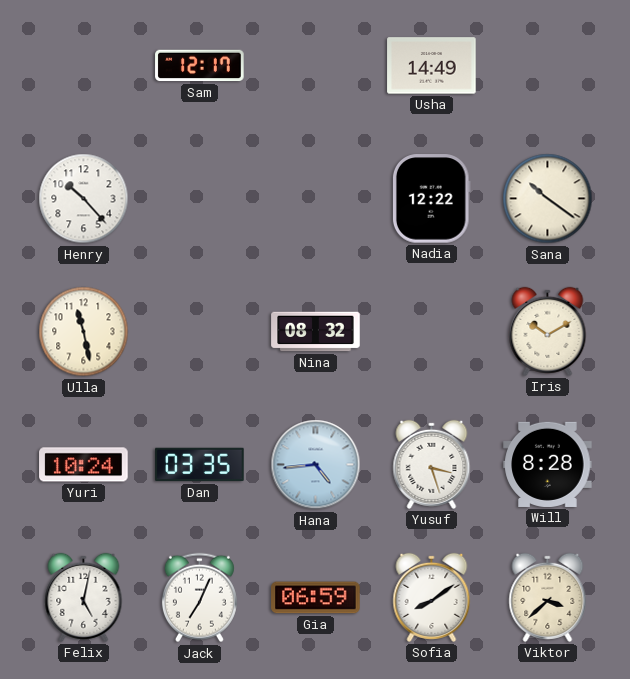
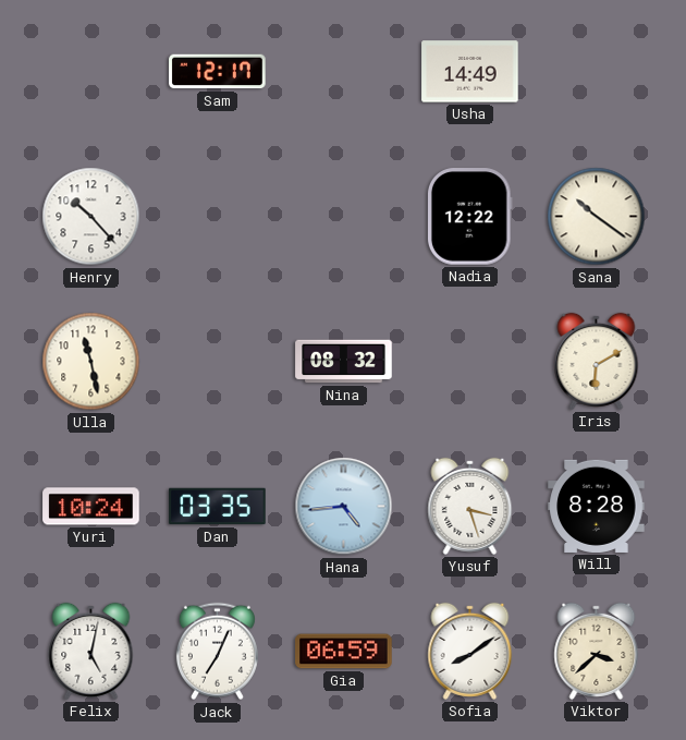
Iris: 10:10 -> 6:10 (597, 361)
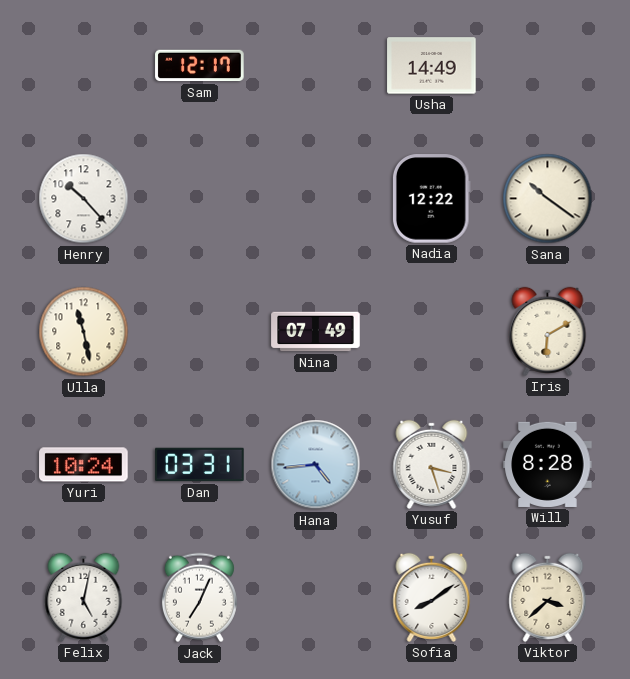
Nina: 08:32 -> 07:49 (316, 332)
Dan: 03:35 -> 03:31 (200, 465)
Gia: 06:59 -> none (344, 652)
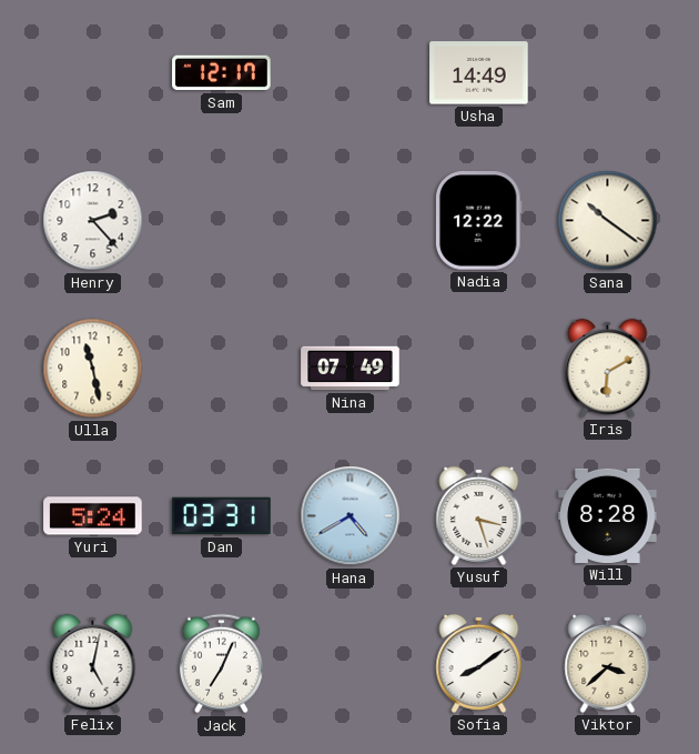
Henry: 10:23 -> 2:23 (93, 221)
Yuri: 10:24 -> 5:24 (93, 516)
Hana: 4:44 -> 4:40 (351, 516)
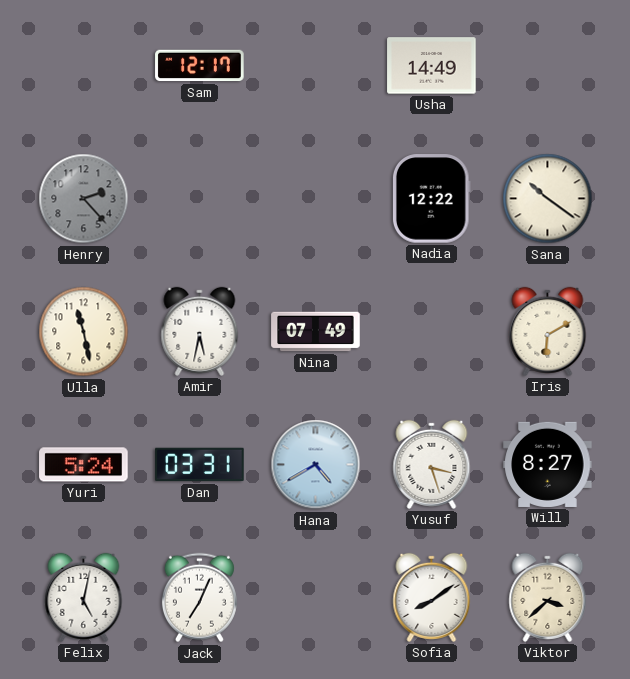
Henry dial: white -> grey (84, 199)
Amir: none -> 5:32 (200, 331)
Will: 8:28 -> 8:27 (548, 464)
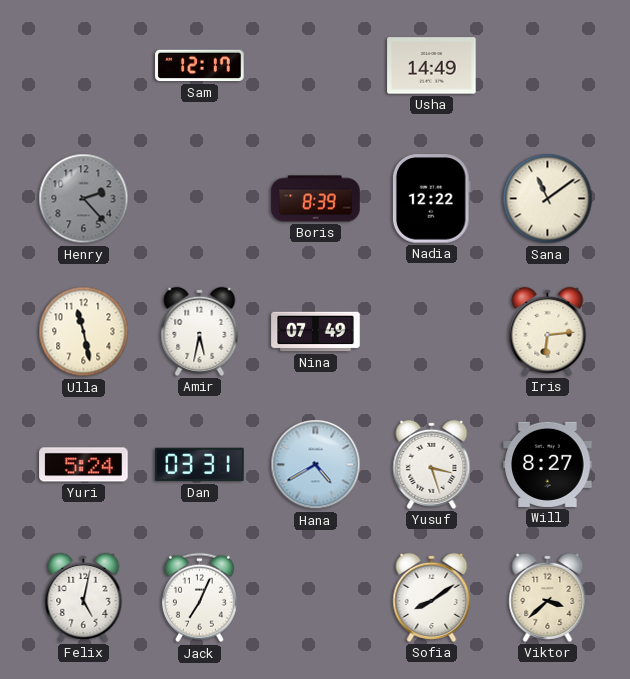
Boris: none -> 8:39 (316, 199)
Sana: 10:21 -> 11:09 (548, 199)
Iris: 6:10 -> 6:14 (548, 331)
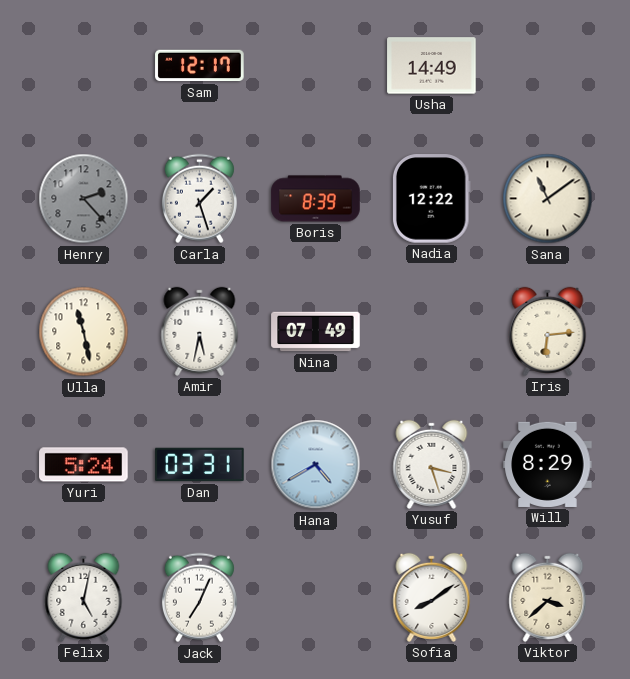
Carla: none -> 1:27 (199, 199)
Will: 8:27 -> 8:29 (548, 464)
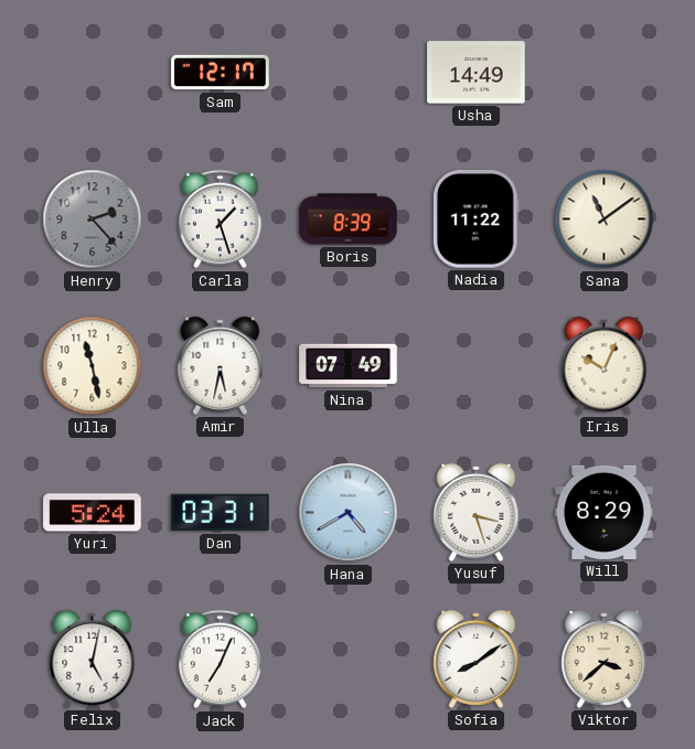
Nadia: 12:22 -> 11:22 (475, 220)
Iris: 6:14 -> 10:04 (605, 365)
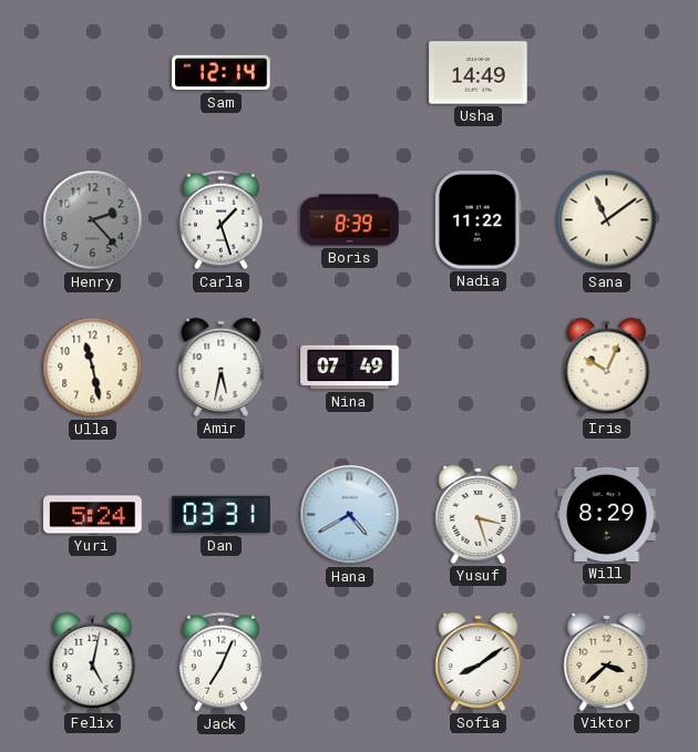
Sam: 12:17 -> 12:14 (222, 73)
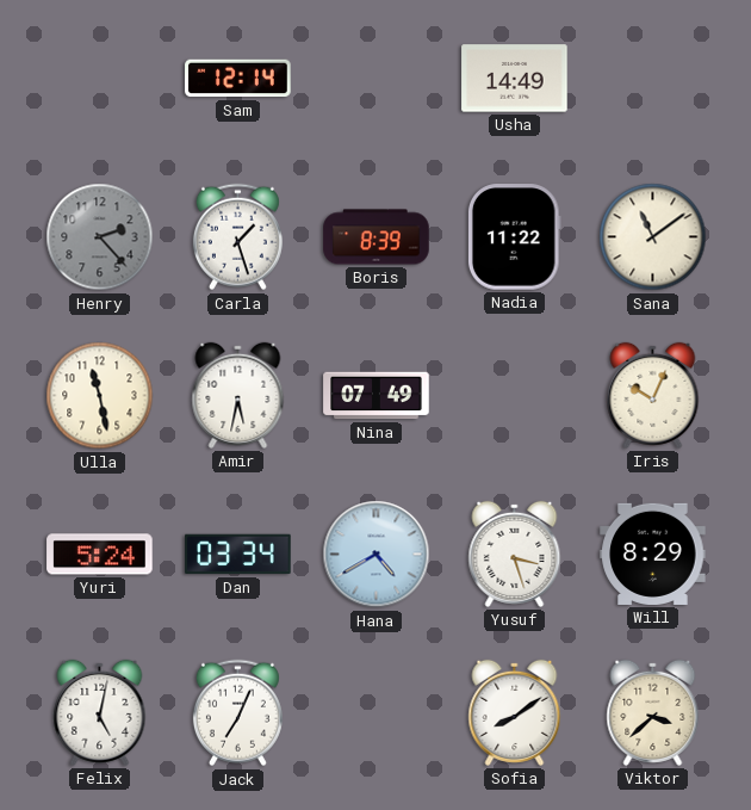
Dan: 03:31 -> 03:34 (238, 555)
